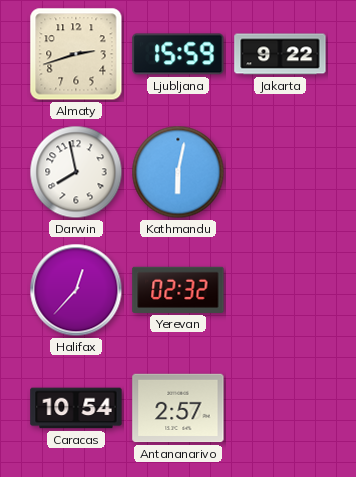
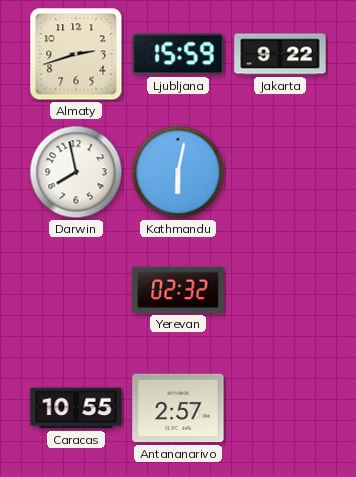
Halifax: 12:37 -> none (76, 290)
Caracas: 10:54 -> 10:55 (76, 408)
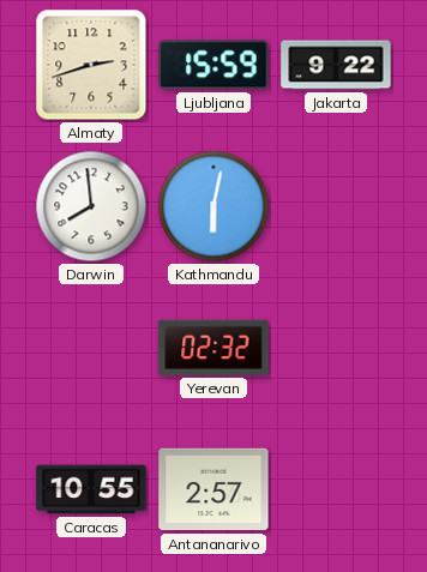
Darwin: 7:58 -> 7:59 (91, 206)
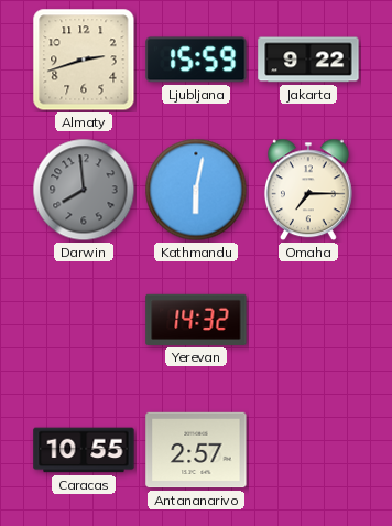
Darwin dial: white -> grey (84, 190)
Omaha: none -> 7:15 (308, 190)
Yerevan: 02:32 -> 14:32 (196, 320)
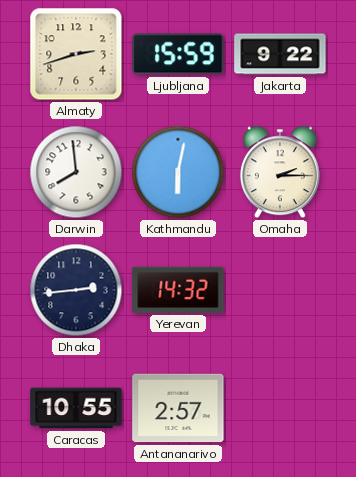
Darwin dial: grey -> white (76, 172)
Omaha: 7:15 -> 2:15 (280, 172)
Dhaka: none -> 2:44 (76, 290)
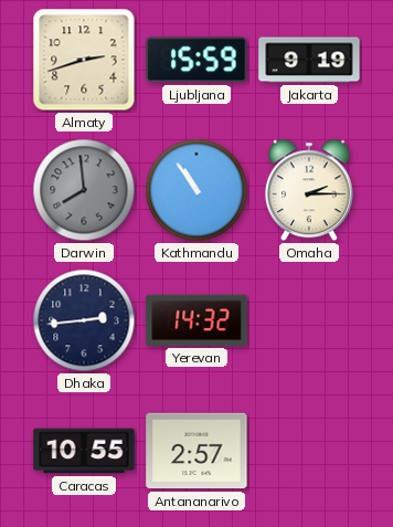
Jakarta: 9:22 -> 9:19 (309, 60)
Darwin dial: white -> grey (84, 190)
Kathmandu: 6:02 -> 10:54 (197, 190)
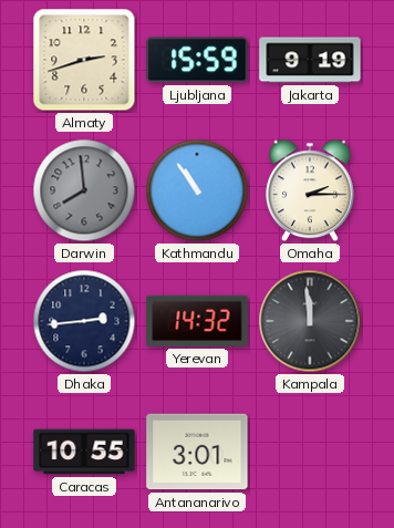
Kampala: none -> 11:59 (310, 321)
Antananarivo: 2:57 -> 3:01 (197, 452)
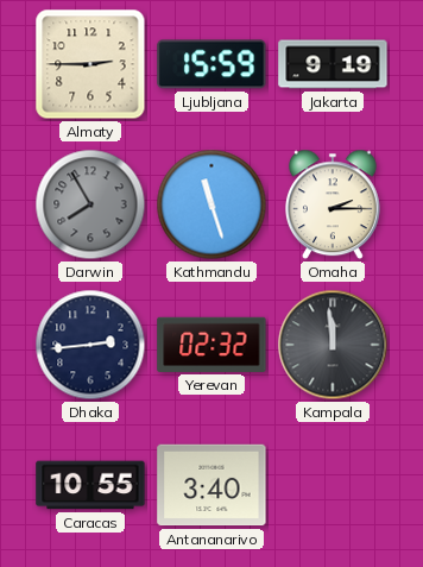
Almaty: 2:42 -> 2:45 (90, 64)
Darwin: 7:59 -> 7:55 (90, 204)
Kathmandu: 10:54 -> 11:27 (211, 204)
Yerevan: 14:32 -> 02:32 (211, 345)
Antananarivo: 3:01 -> 3:40 (211, 485)
